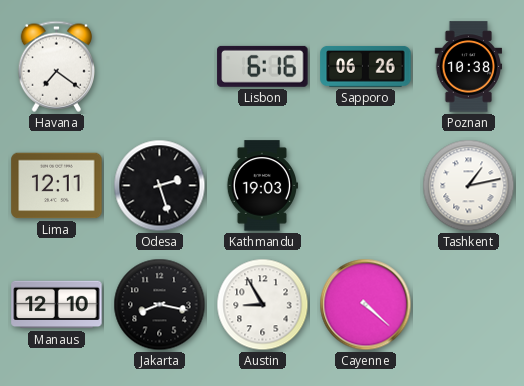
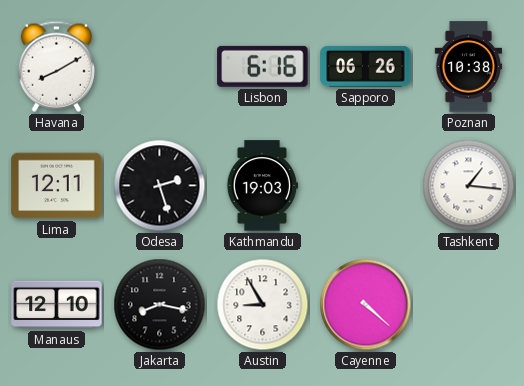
Havana: 7:21 -> 8:10 (56, 66)
Tashkent: 1:13 -> 1:16 (469, 186)
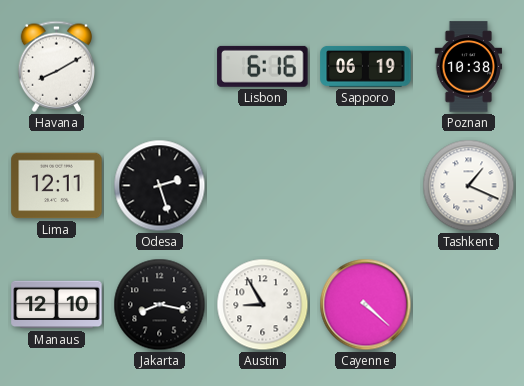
Sapporo: 06:26 -> 06:19 (366, 67)
Kathmandu: 19:03 -> none (261, 186)
Tashkent: 1:16 -> 1:19 (469, 186)
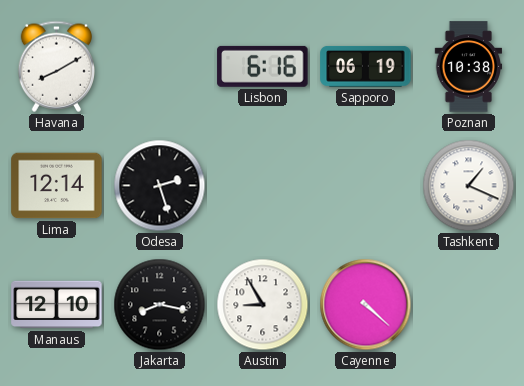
Lima: 12:11 -> 12:14 (57, 186)
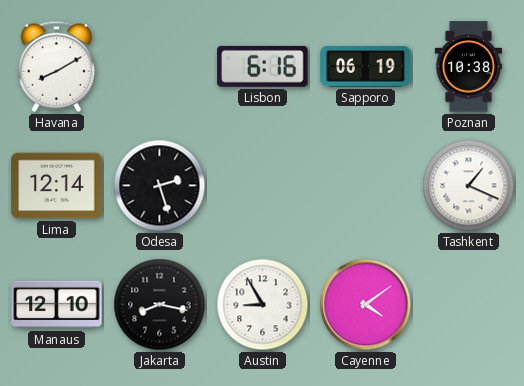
Cayenne: 4:22 -> 4:09 (366, 305)
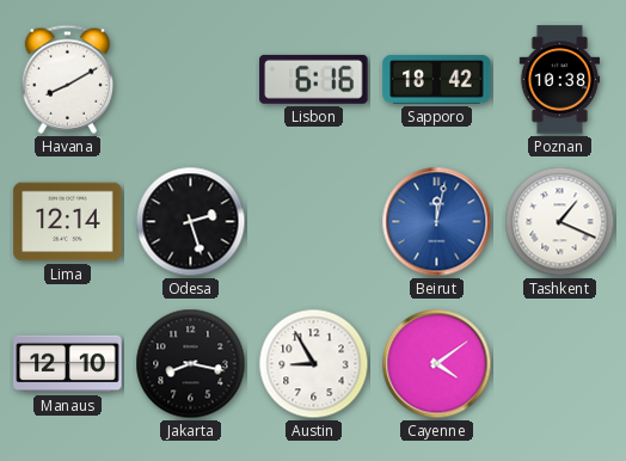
Sapporo: 06:19 -> 18:42 (437, 80)
Beirut: none -> 12:02 (437, 222)
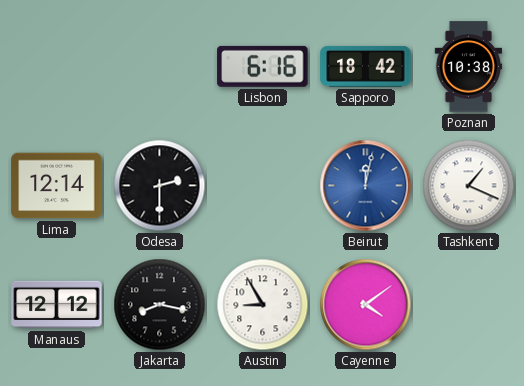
Havana: 8:10 -> none (67, 79)
Odesa: 2:27 -> 2:30 (160, 186)
Manaus: 12:10 -> 12:12 (57, 305)
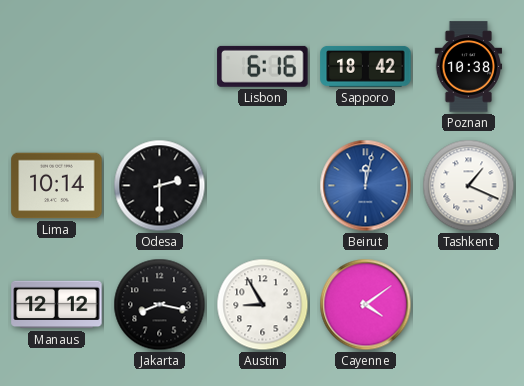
Lima: 12:14 -> 10:14 (57, 186)
